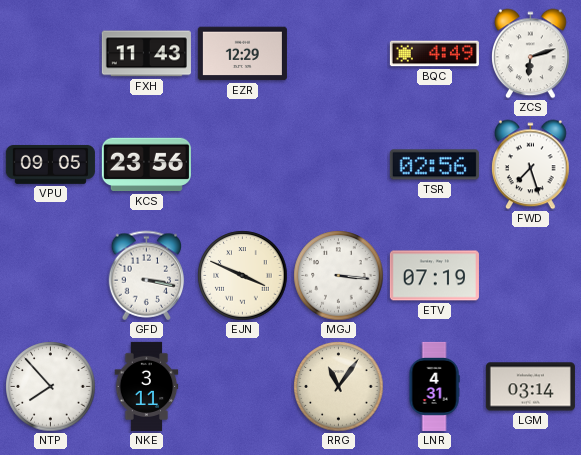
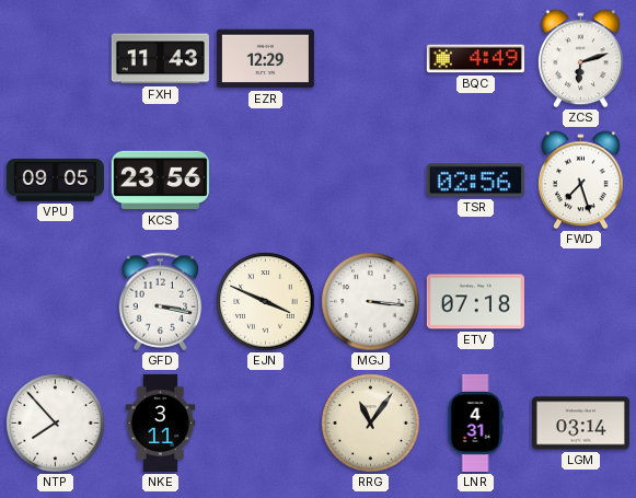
ETV: 07:19 -> 07:18 (475, 302)
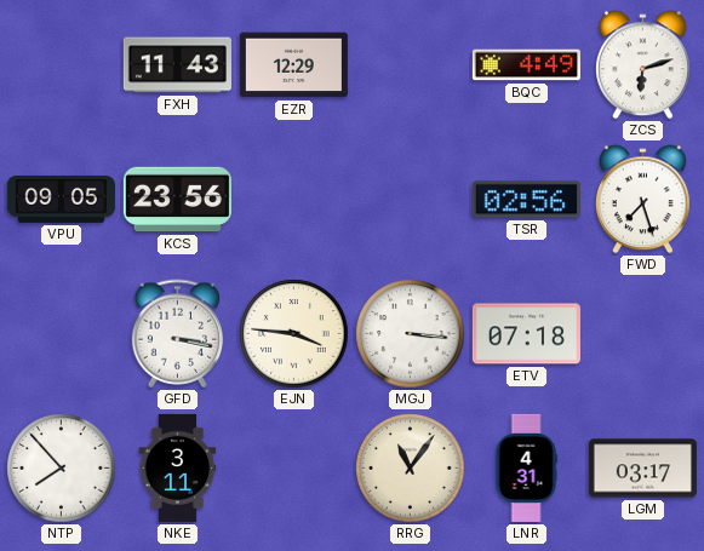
EJN: 3:49 -> 3:46 (294, 334)
LGM: 03:14 -> 03:17 (642, 469)
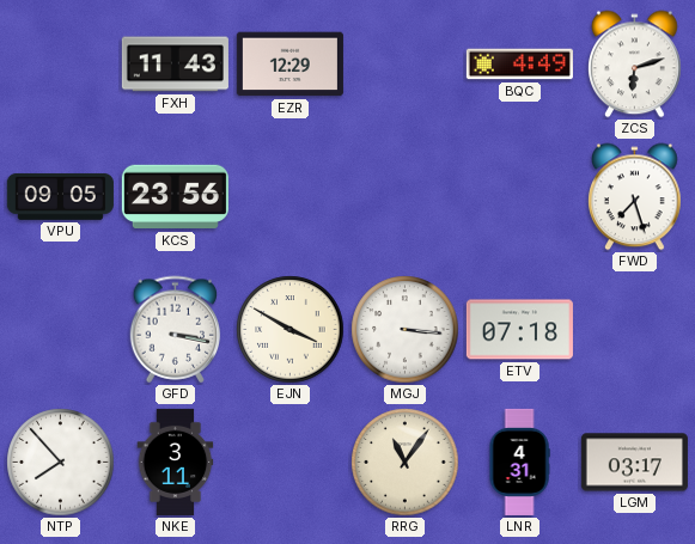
TSR: 02:56 -> none (526, 200)
EJN: 3:46 -> 3:50 (291, 330)
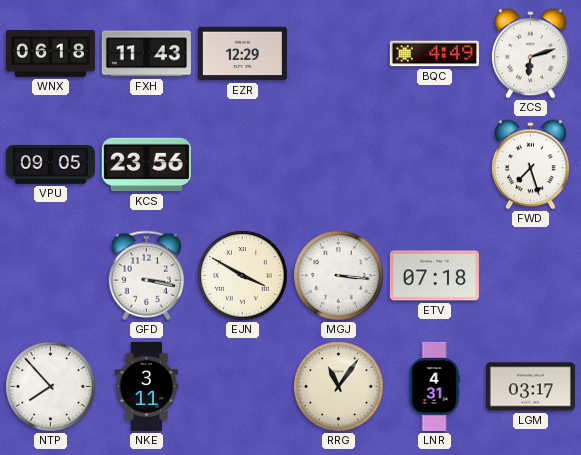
WNX: none -> 06:18 (50, 54)
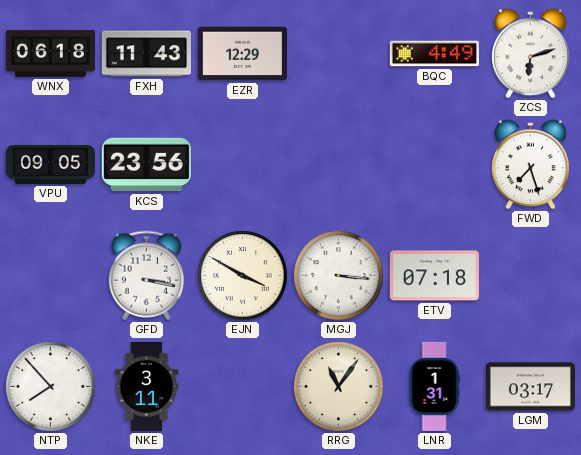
LNR: 4:31 -> 1:31 (434, 386)
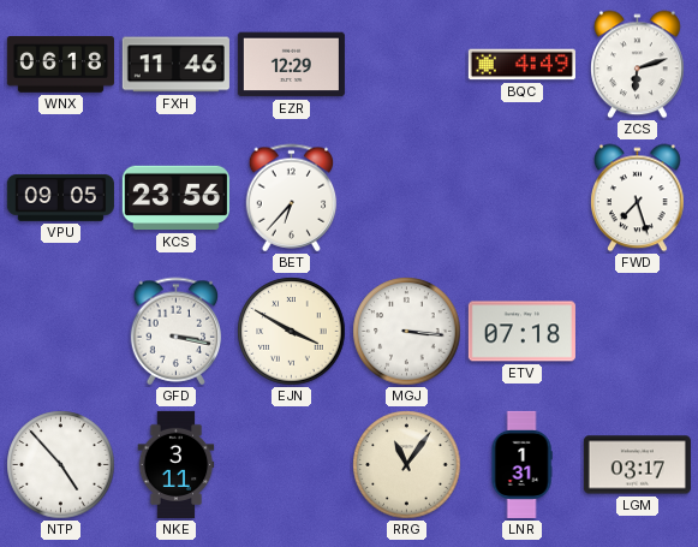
FXH: 11:43 -> 11:46 (175, 65)
BET: none -> 6:37 (292, 198)
NTP: 7:53 -> 4:53 (61, 465)
